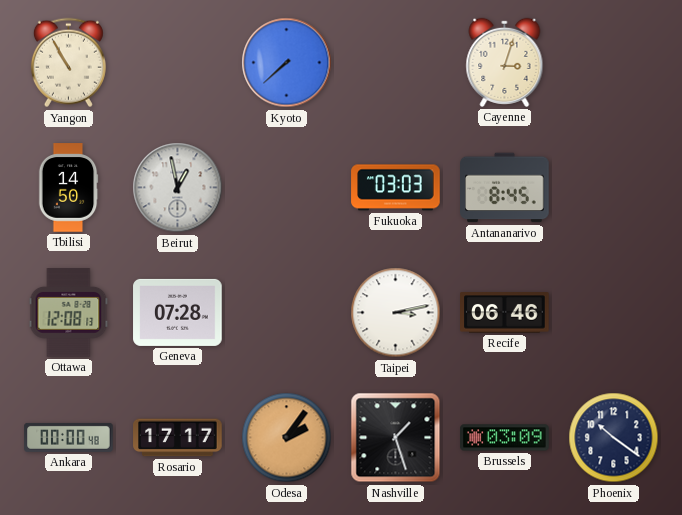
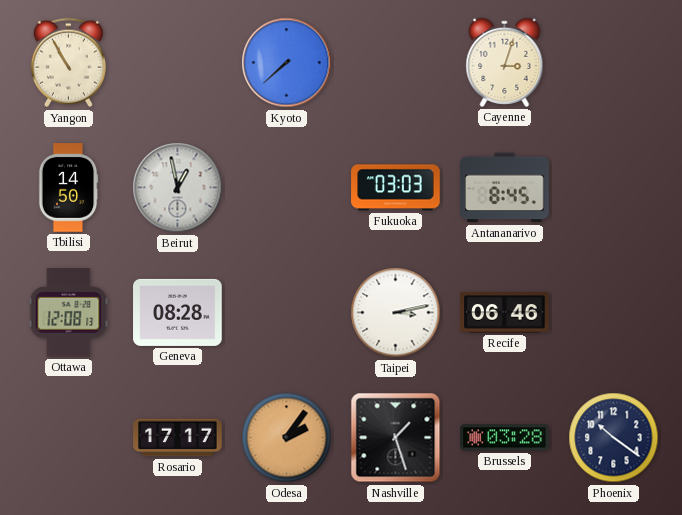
Geneva: 07:28 -> 08:28 (178, 312)
Ankara: 00:00 -> none (69, 437)
Brussels: 03:09 -> 03:28 (505, 438)
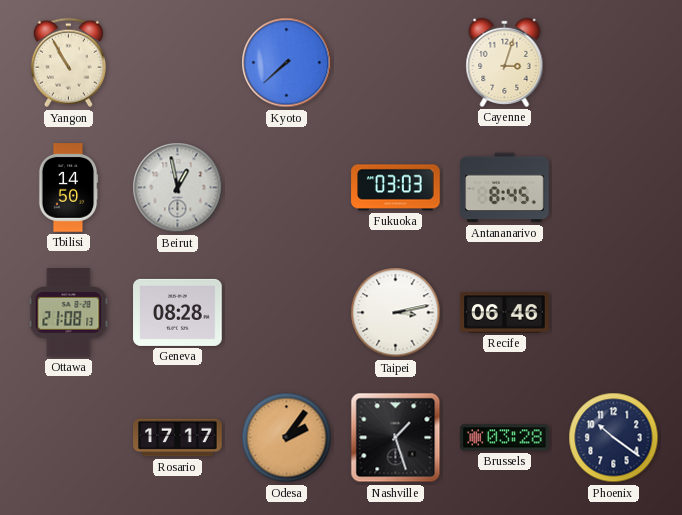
Ottawa: 12:08 -> 21:08 (69, 313)
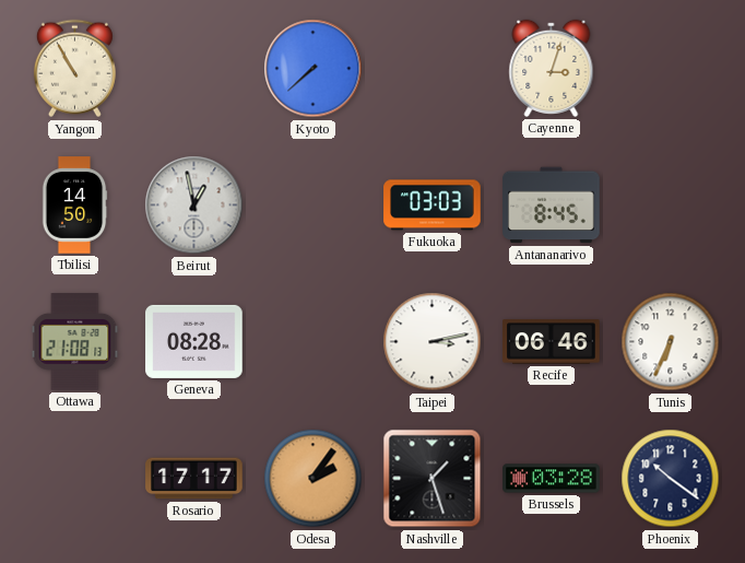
Tunis: none -> 6:34 (671, 342)
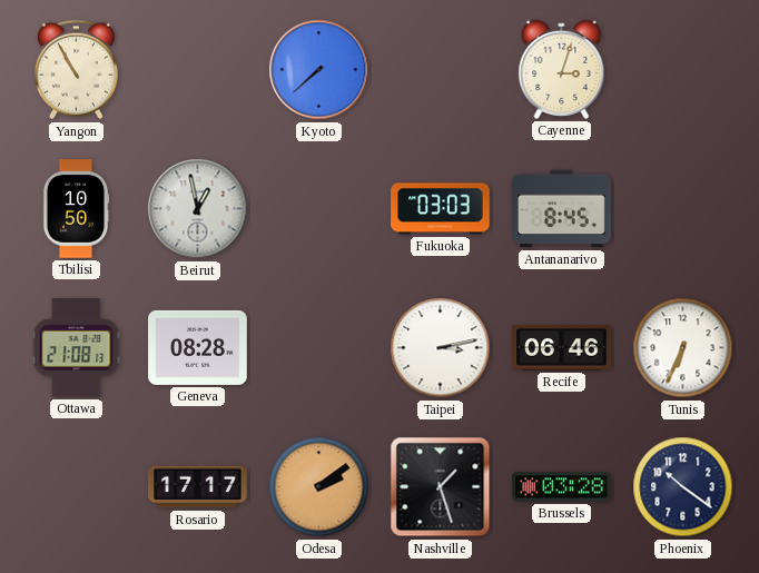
Tbilisi: 14:50 -> 10:50 (76, 209)
Odesa: 2:06 -> 2:09 (319, 487)
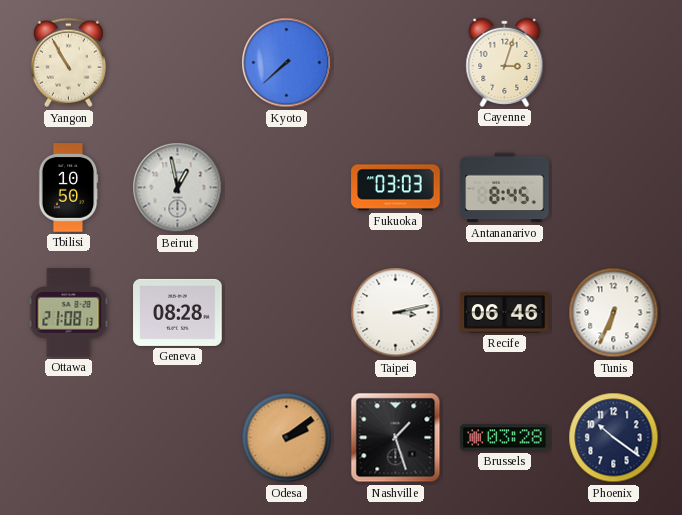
Rosario: 17:17 -> none (198, 487)
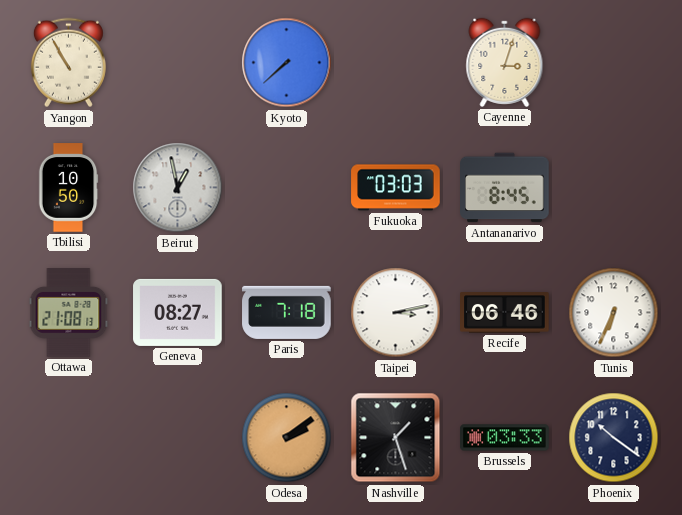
Geneva: 08:28 -> 08:27 (178, 312)
Paris: none -> 7:18 (287, 312)
Brussels: 03:28 -> 03:33 (505, 438)
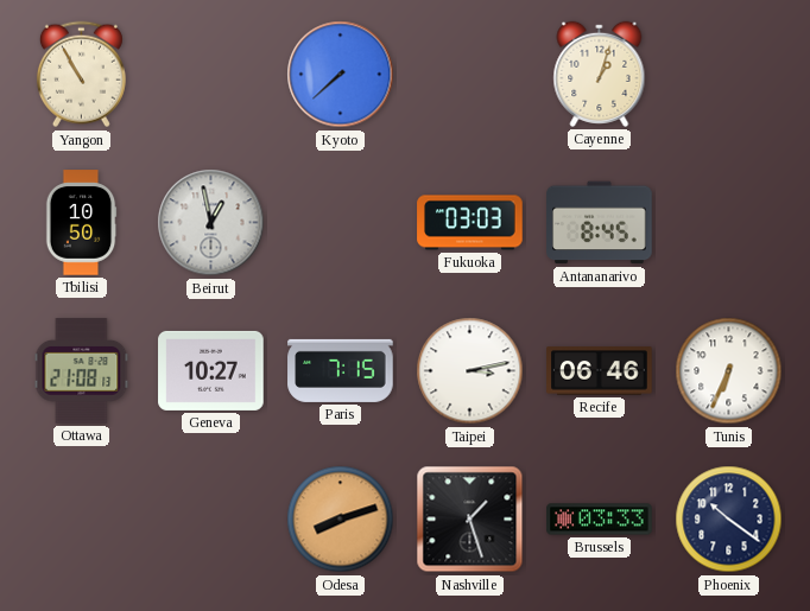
Cayenne: 3:03 -> 1:03 (600, 74)
Geneva: 08:27 -> 10:27 (211, 370)
Paris: 7:18 -> 7:15 (341, 370)
Odesa: 2:09 -> 8:12 (341, 520)
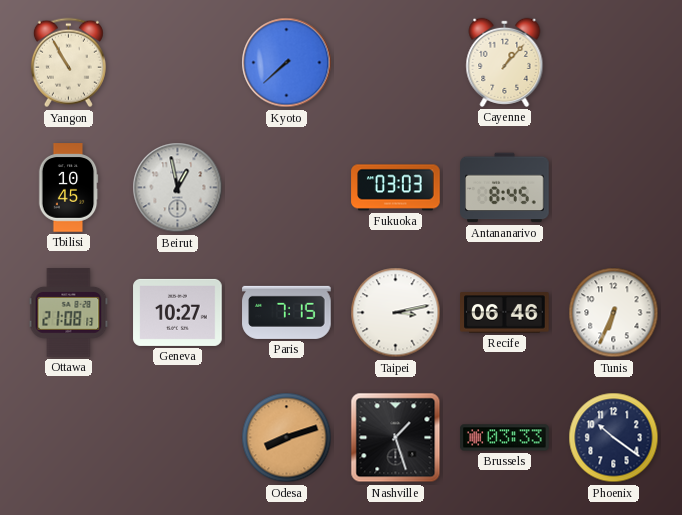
Cayenne: 1:03 -> 1:07 (505, 62)
Tbilisi: 10:50 -> 10:45 (68, 188)
